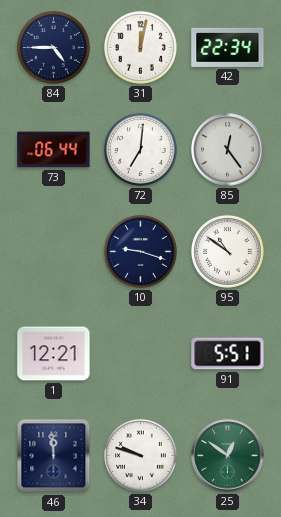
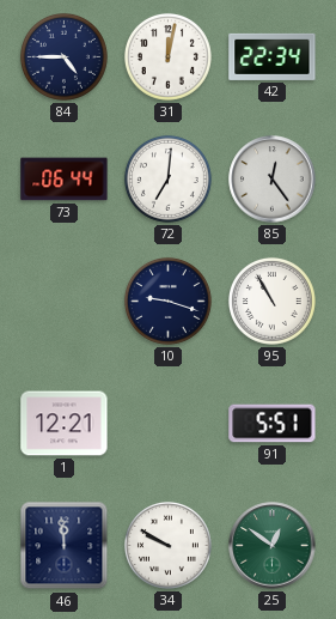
95: 10:51 -> 10:55 (271, 301)
34: 9:48 -> 9:50 (167, 545)
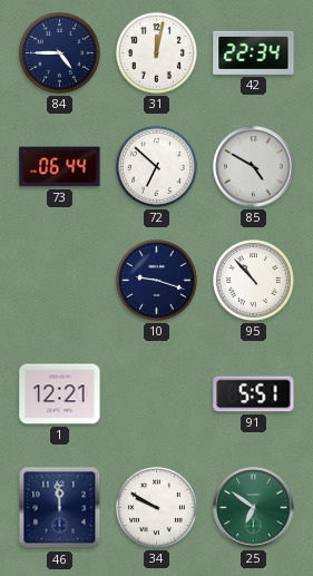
72: 7:01 -> 6:52 (156, 166)
85: 12:24 -> 4:50 (254, 167)
95: 10:55 -> 10:53 (253, 280)
25: 12:51 -> 6:51 (254, 508)
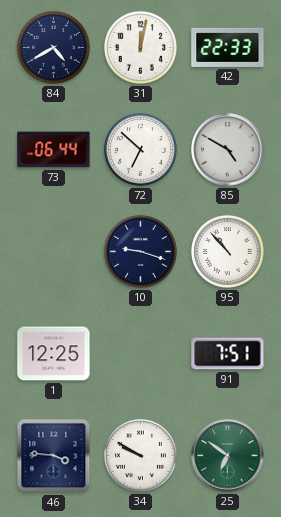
84: 4:45 -> 4:40 (53, 47)
42: 22:34 -> 22:33 (228, 47)
1: 12:21 -> 12:25 (54, 354)
91: 5:51 -> 7:51 (228, 354)
46: 11:59 -> 3:46 (54, 456)
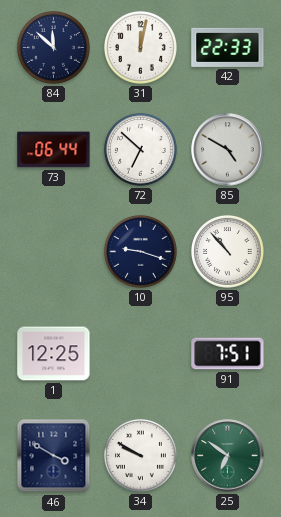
84: 4:40 -> 11:52 (53, 47)
46: 3:46 -> 3:50 (54, 456)
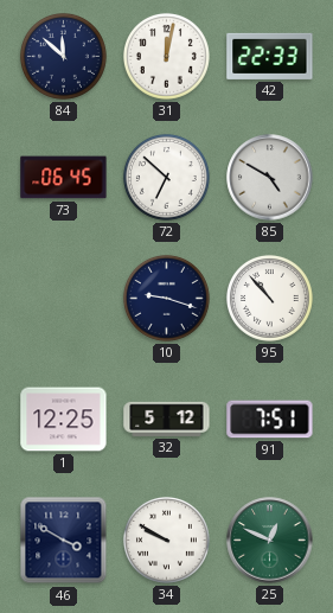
73: 06:44 -> 06:45 (64, 178)
32: none -> 5:12 (167, 419)
25: 6:51 -> 12:49 (270, 541)
